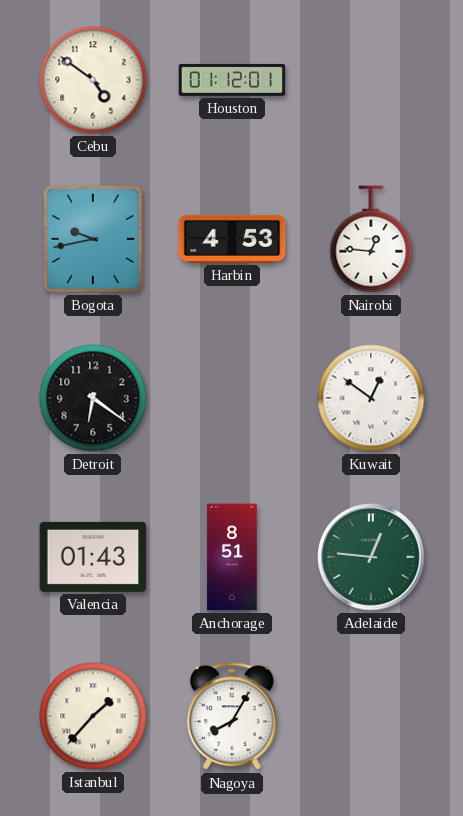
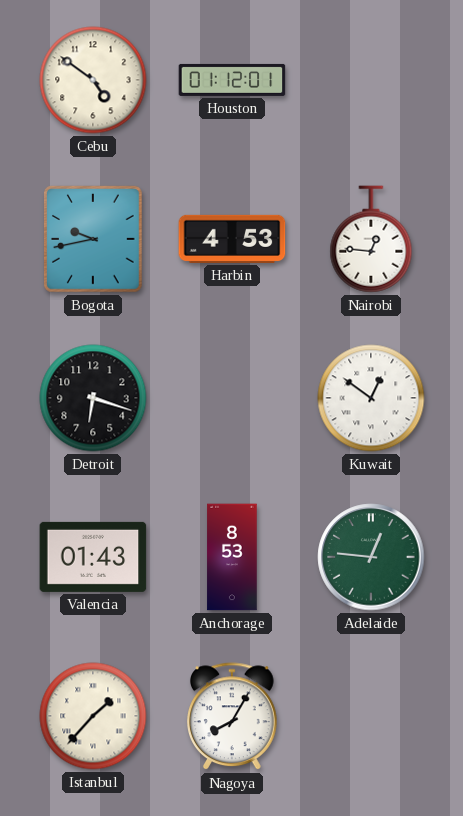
Detroit: 6:21 -> 6:18 (93, 398)
Anchorage: 8:51 -> 8:53 (232, 557)
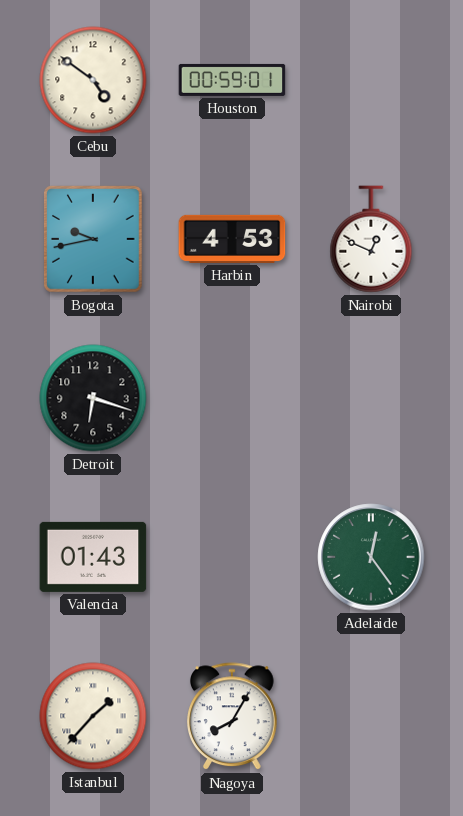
Houston: 01:12 -> 00:59 (232, 80)
Nairobi: 12:46 -> 12:49 (371, 239)
Kuwait: 12:51 -> none (371, 398)
Anchorage: 8:53 -> none (232, 557)
Adelaide: 12:46 -> 12:24 (371, 557)
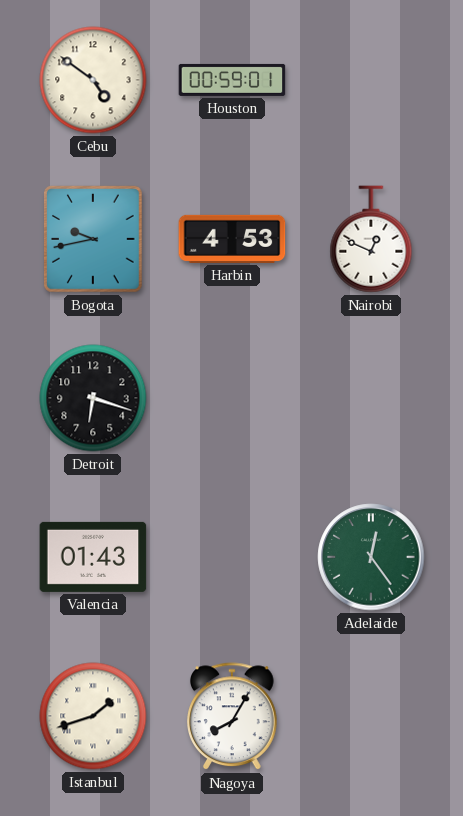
Istanbul: 1:37 -> 1:42 (93, 716)
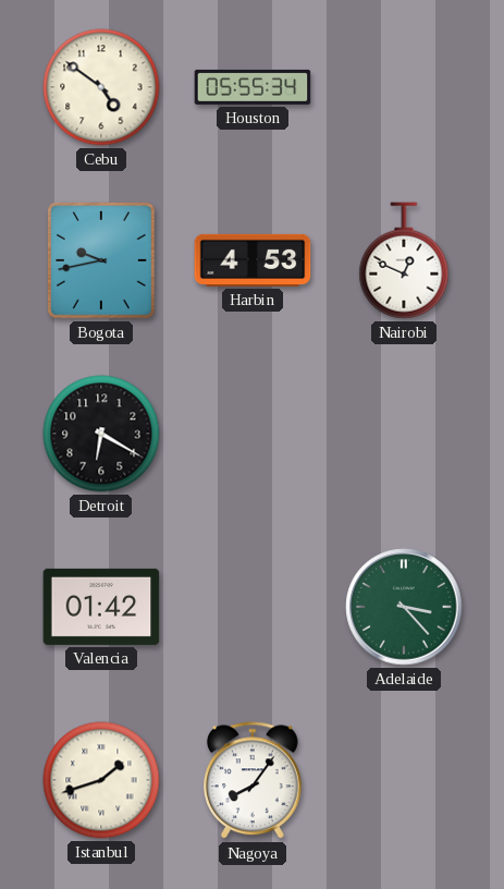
Houston: 00:59 -> 05:55 (253, 87)
Detroit: 6:18 -> 6:20 (101, 434)
Valencia: 01:43 -> 01:42 (101, 607)
Adelaide: 12:24 -> 3:23 (404, 607)
Nagoya: 8:05 -> 8:06 (254, 781)
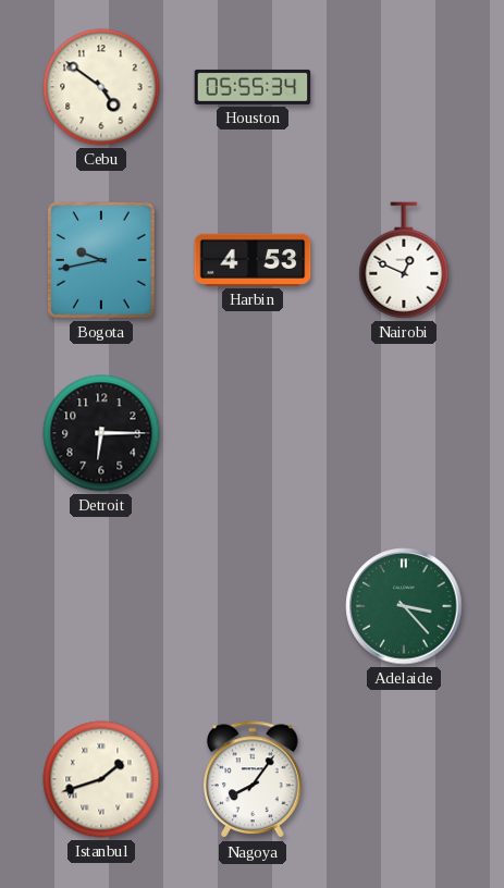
Detroit: 6:20 -> 6:15 (101, 433)
Valencia: 01:42 -> none (101, 607)
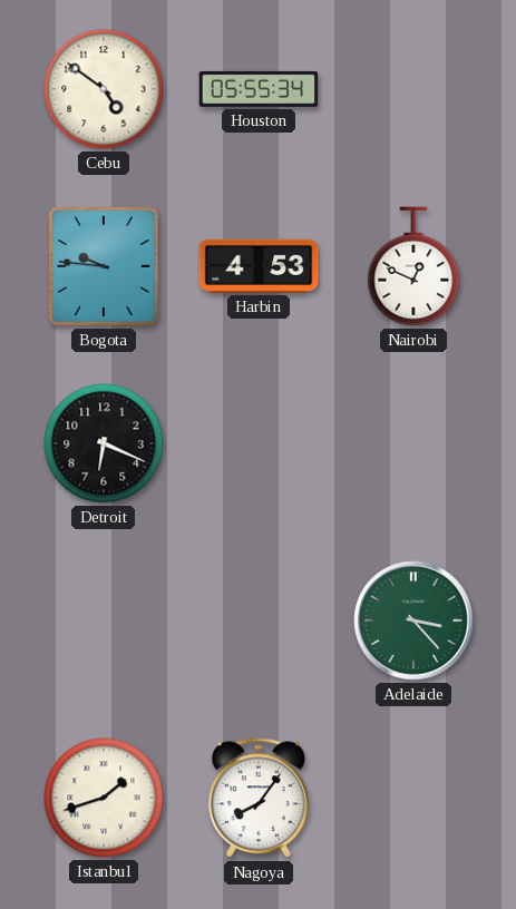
Bogota: 9:43 -> 9:46 (105, 267)
Detroit: 6:15 -> 6:19 (104, 443)
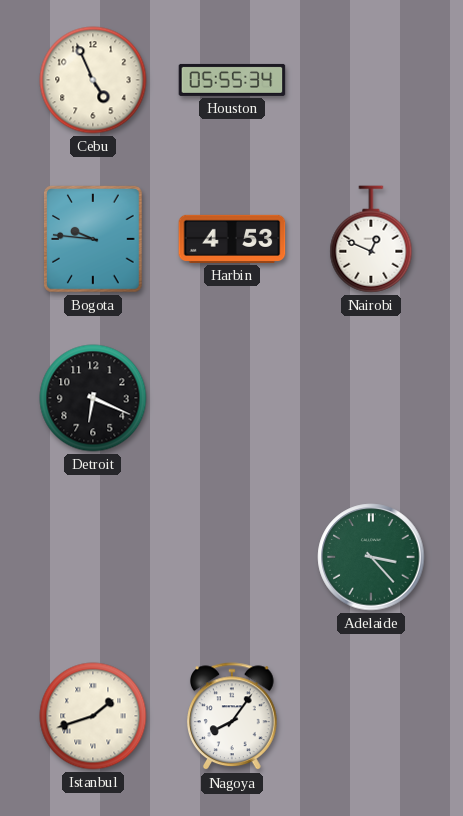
Cebu: 4:51 -> 4:56 (93, 80)
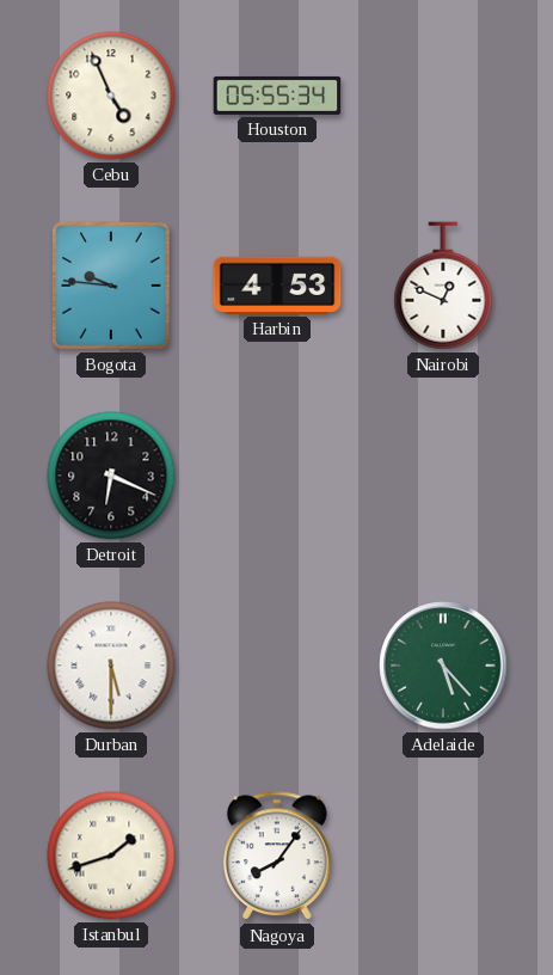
Durban: none -> 5:30 (111, 666)
Adelaide: 3:23 -> 5:23 (443, 666)
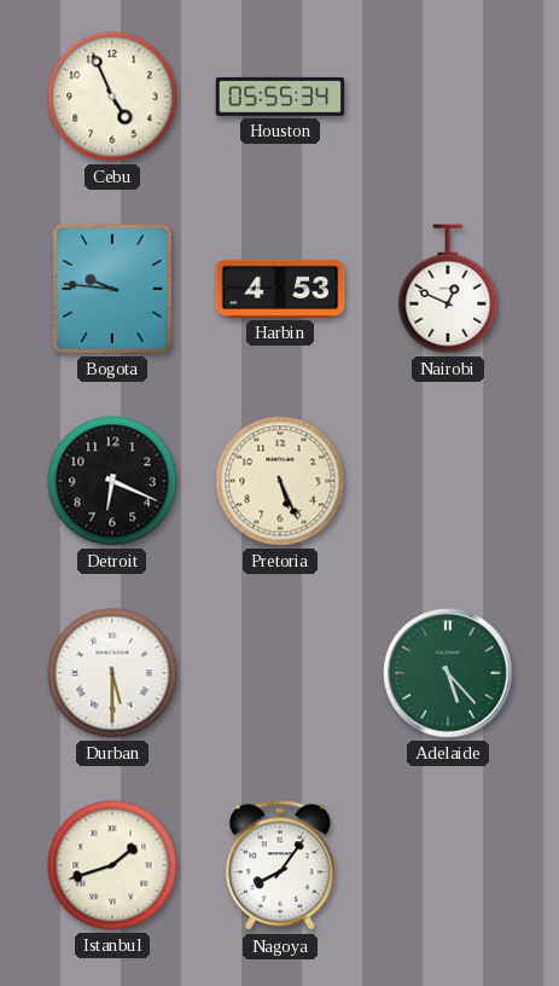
Pretoria: none -> 5:26 (280, 481)
